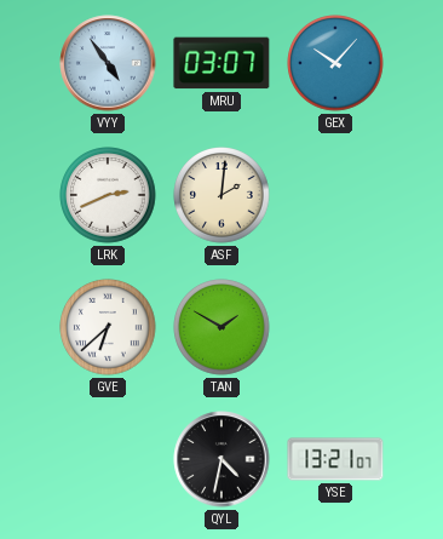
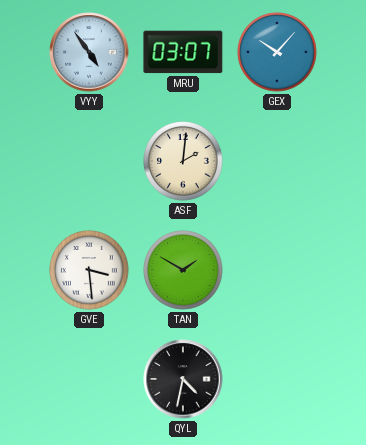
LRK: 2:41 -> none (108, 195)
GVE: 6:38 -> 3:29 (89, 270)
YSE: 13:21 -> none (335, 459)
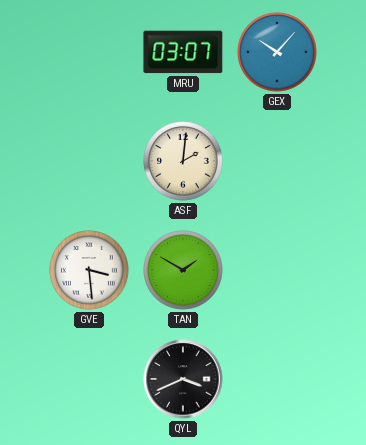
VYY: 4:54 -> none (89, 52)
QYL: 4:32 -> 3:41 (183, 379)
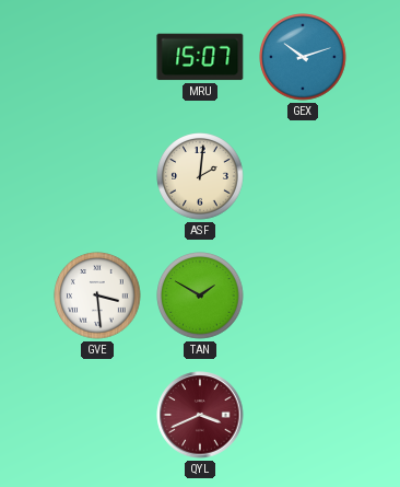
MRU: 03:07 -> 15:07 (200, 57)
GEX: 10:07 -> 10:12 (303, 57)
QYL dial: black -> burgundy (200, 415)
